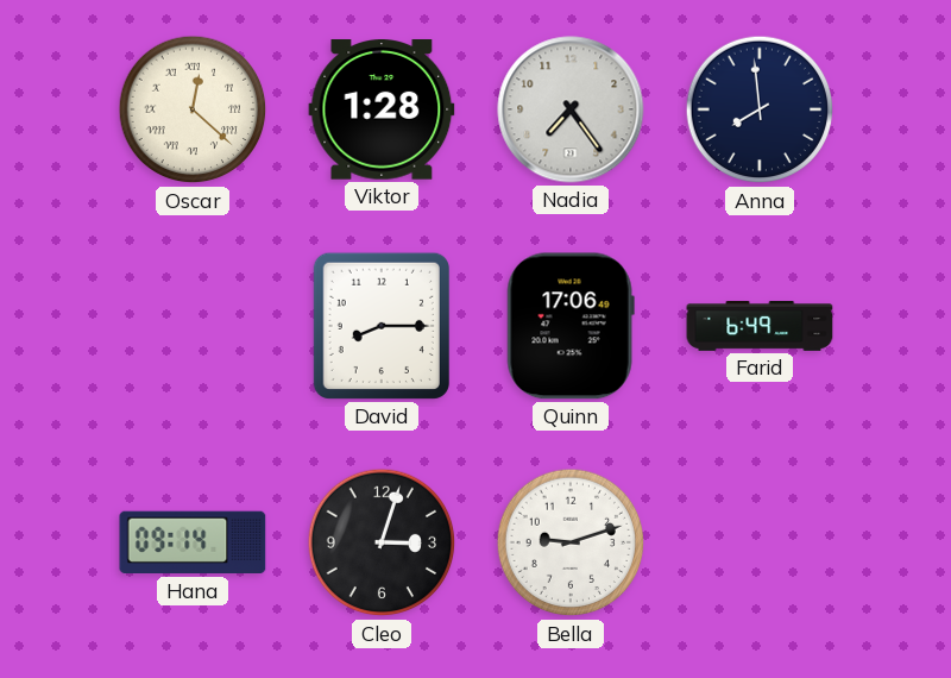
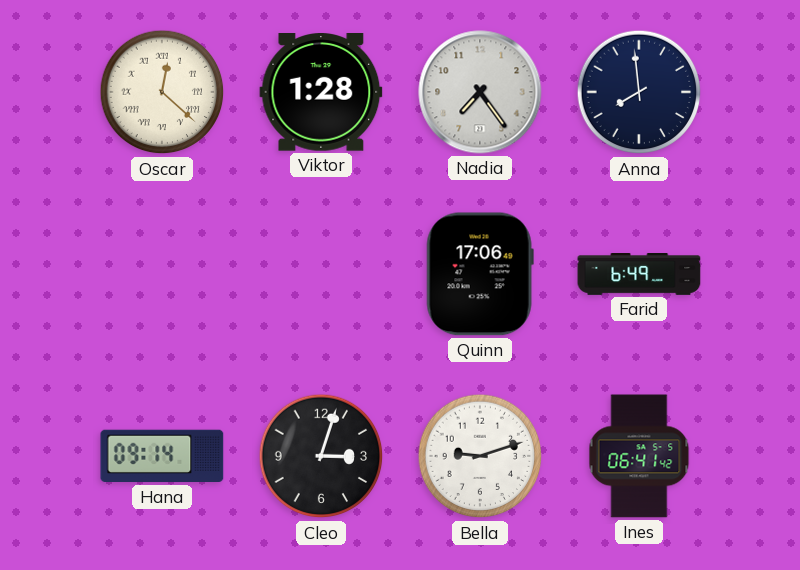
David: 8:15 -> none (382, 326)
Ines: none -> 06:41 (639, 456)
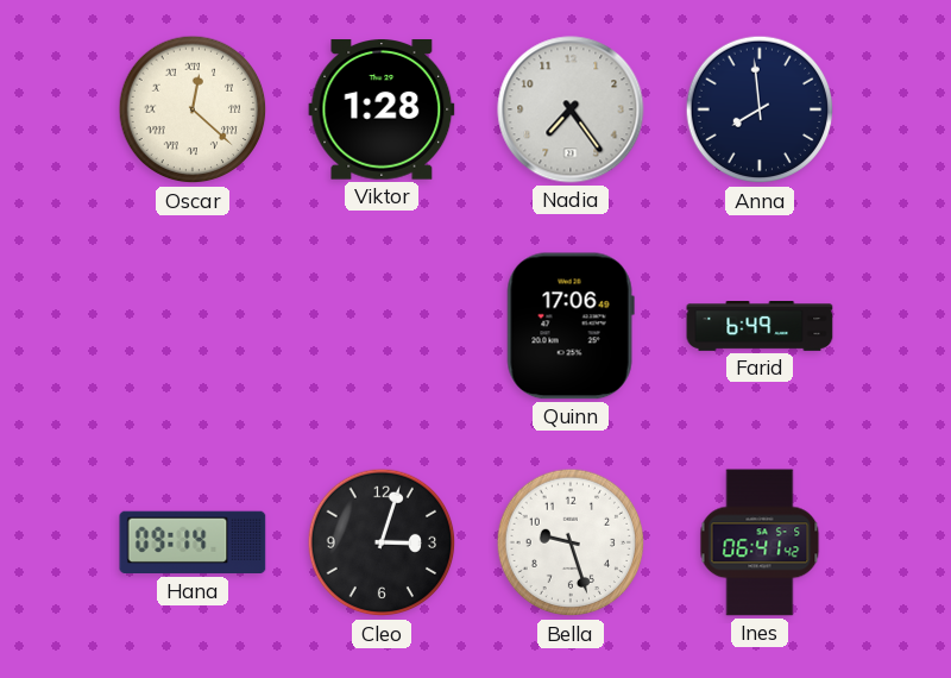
Bella: 9:12 -> 9:27 (571, 542)
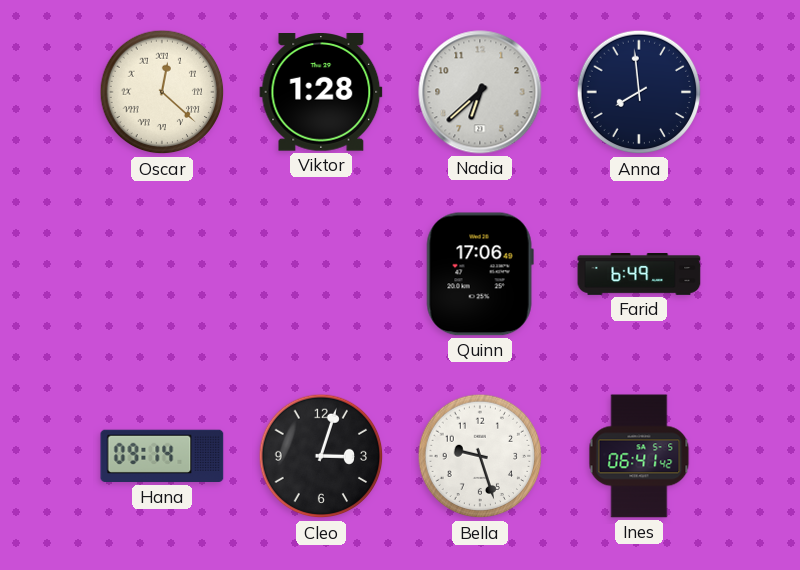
Nadia: 7:24 -> 6:38 (480, 92)
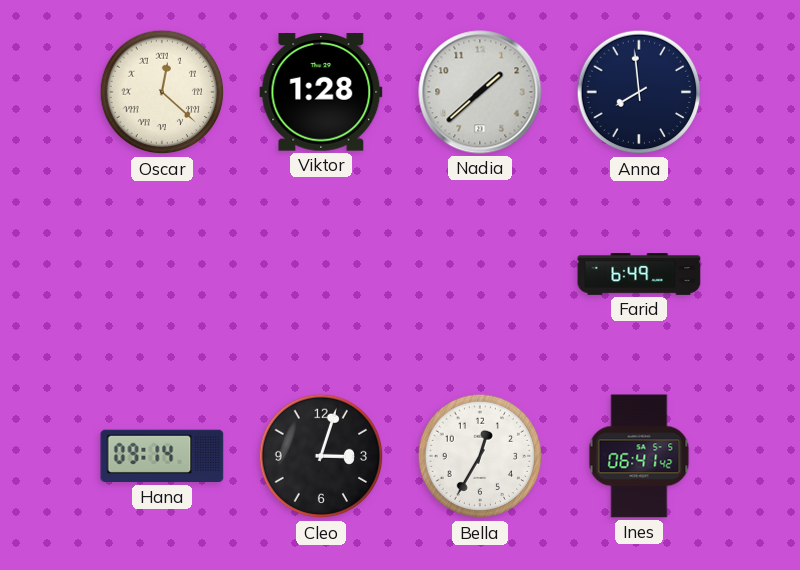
Nadia: 6:38 -> 1:38 (480, 92)
Quinn: 17:06 -> none (480, 274)
Bella: 9:27 -> 12:35 (480, 456)
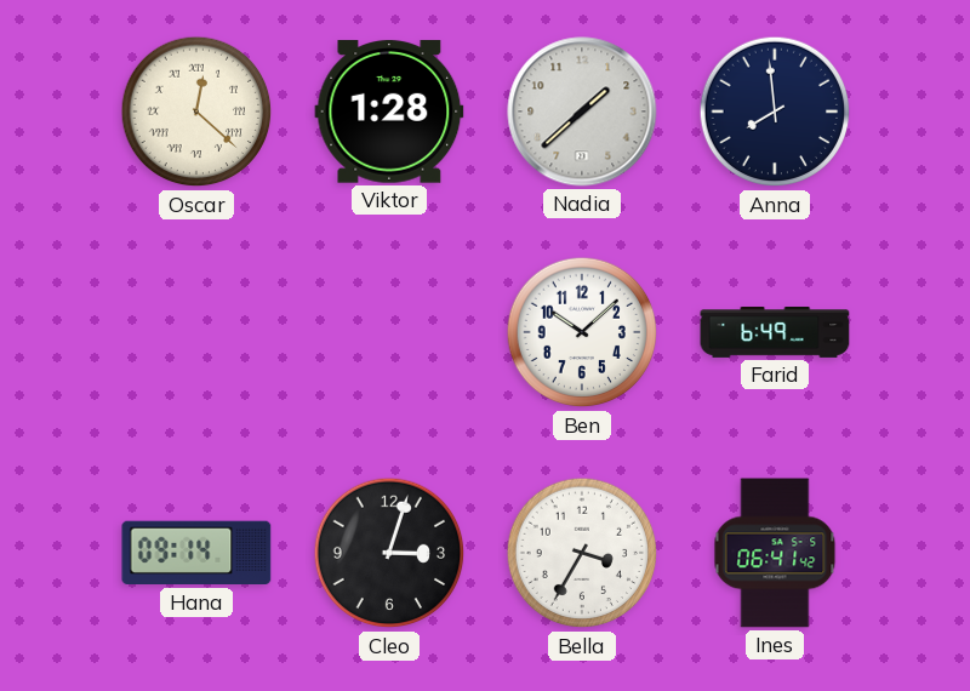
Ben: none -> 10:08 (582, 332)
Bella: 12:35 -> 3:35 (582, 553)
